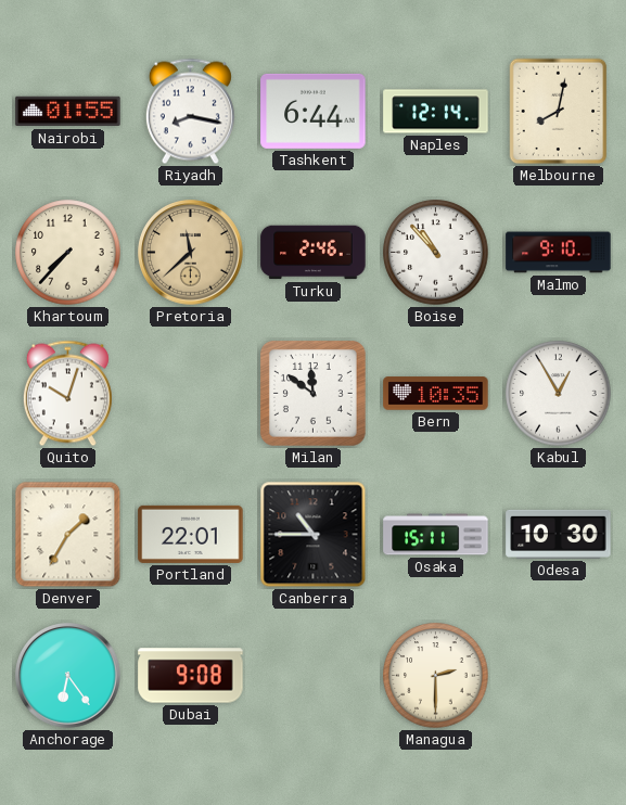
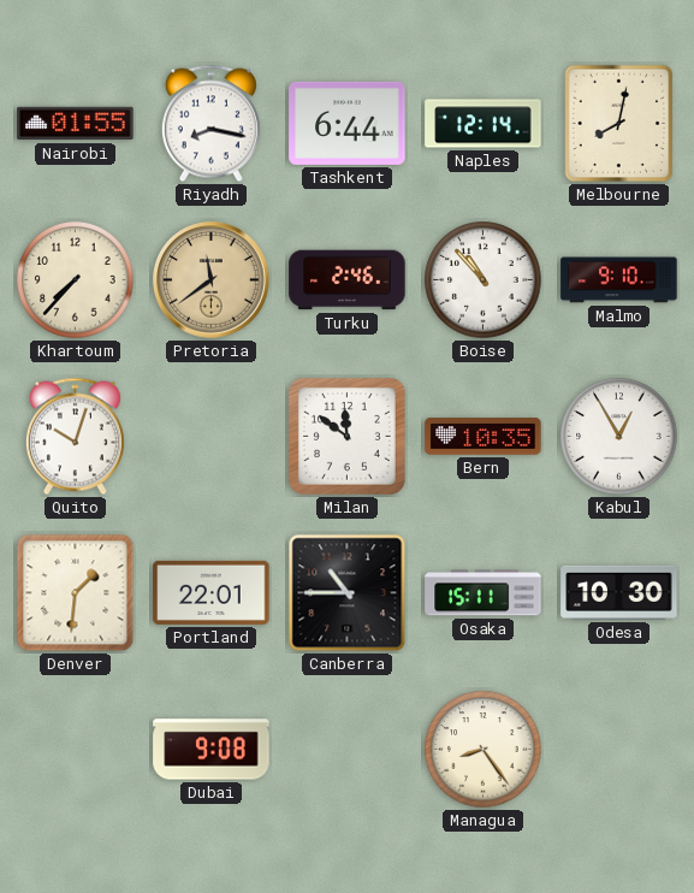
Pretoria: 11:38 -> 11:39 (212, 280)
Denver: 1:35 -> 1:31 (76, 593)
Anchorage: 6:24 -> none (68, 676)
Managua: 2:30 -> 8:24 (484, 750)
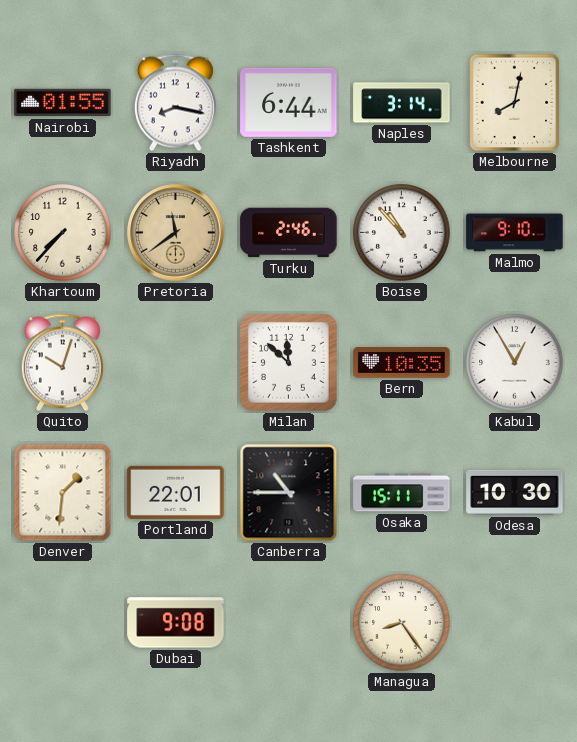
Naples: 12:14 -> 3:14 (402, 103)
Milan: 11:51 -> 11:52 (288, 362)
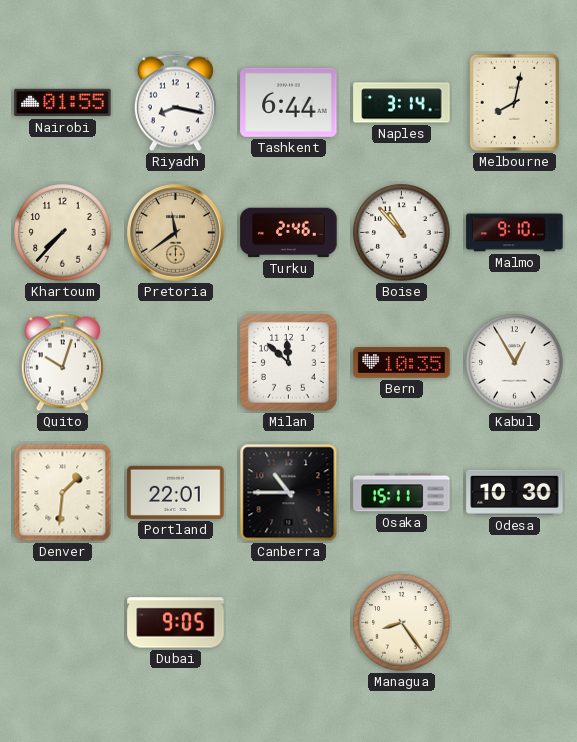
Dubai: 9:08 -> 9:05 (176, 623)
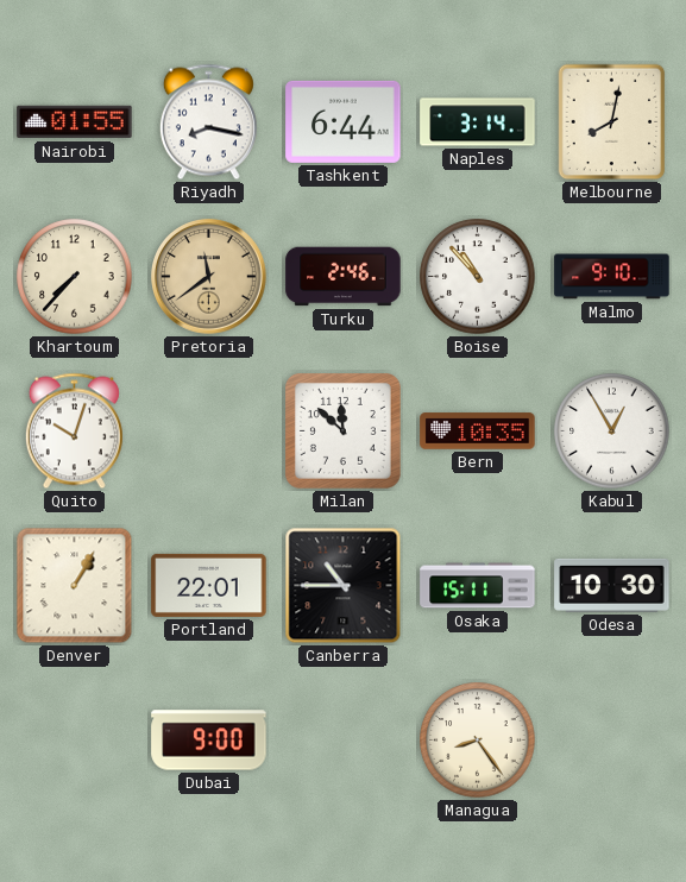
Denver: 1:31 -> 1:05 (75, 586)
Dubai: 9:05 -> 9:00 (209, 741)
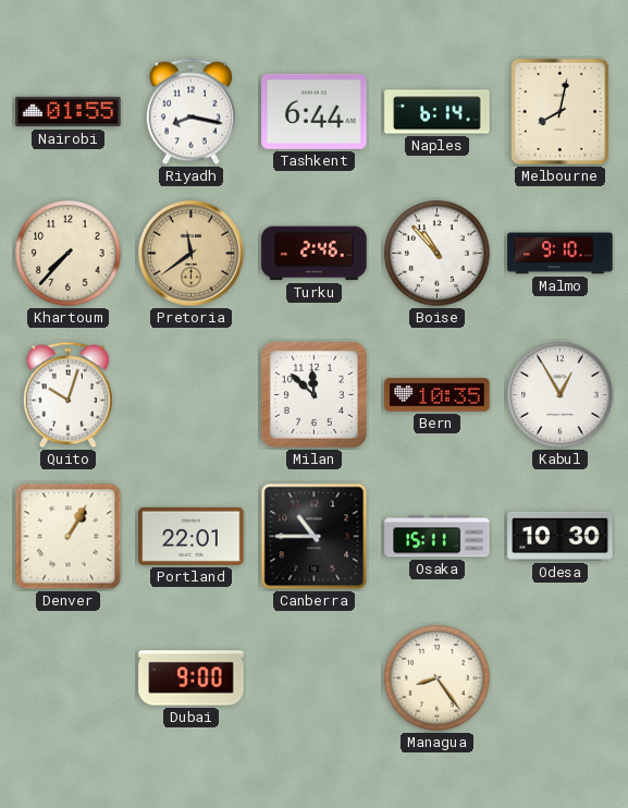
Naples: 3:14 -> 6:14 (438, 112)
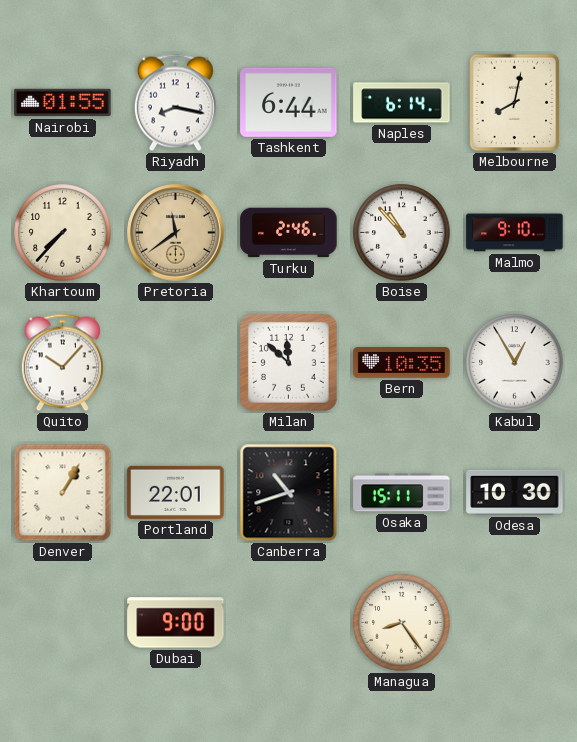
Quito: 10:03 -> 10:07 (62, 363)
Canberra: 10:45 -> 10:42 (289, 493)
